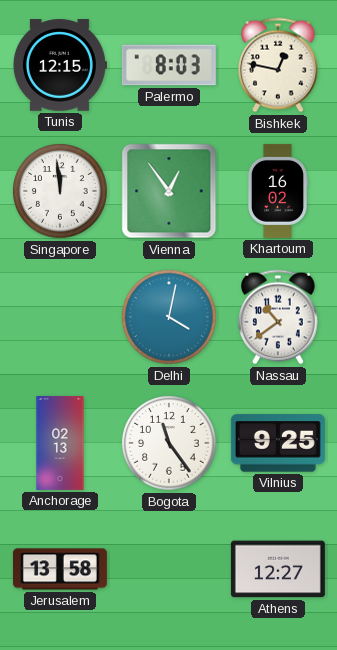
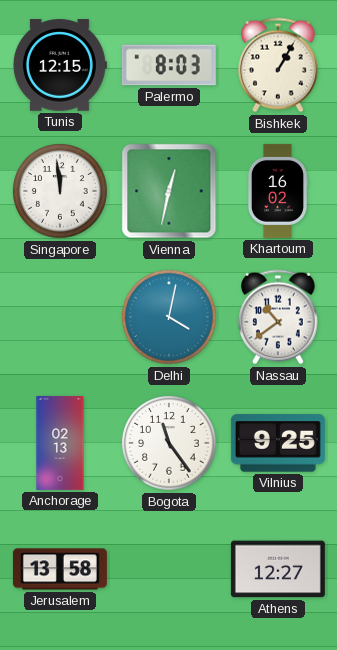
Bishkek: 12:47 -> 1:05 (279, 65)
Vienna: 12:54 -> 12:32 (169, 191)
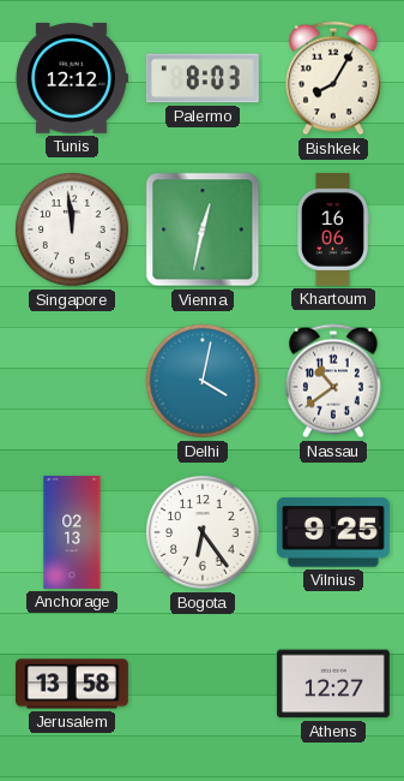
Tunis: 12:15 -> 12:12 (71, 78)
Bishkek: 1:05 -> 8:05 (334, 78)
Khartoum: 16:02 -> 16:06 (332, 229)
Bogota: 11:24 -> 6:24 (204, 533)
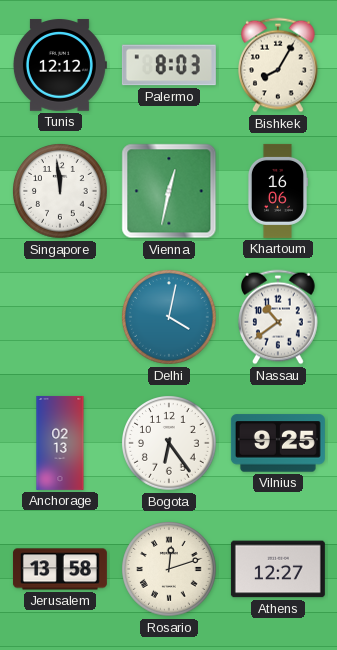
Rosario: none -> 12:12 (170, 570)
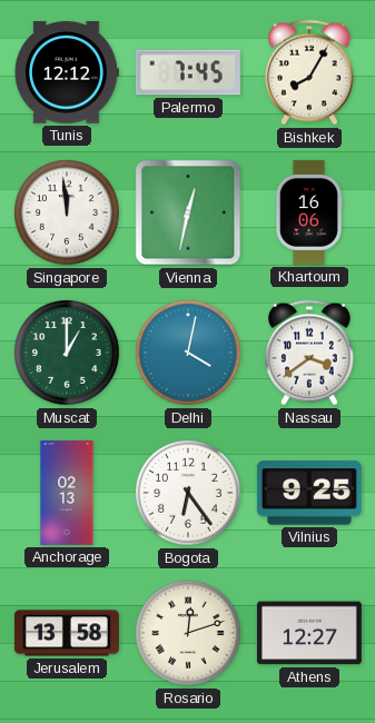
Palermo: 8:03 -> 7:45 (188, 72)
Muscat: none -> 1:00 (68, 354)
Nassau: 10:39 -> 3:39 (310, 353)
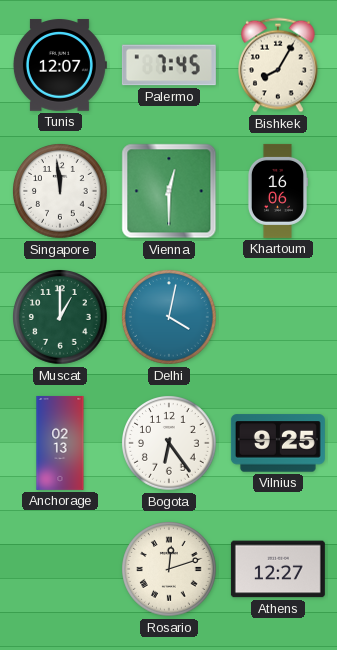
Tunis: 12:12 -> 12:07 (59, 65)
Vienna: 12:32 -> 12:30 (169, 191)
Nassau: 3:39 -> none (310, 353)
Jerusalem: 13:58 -> none (67, 633)
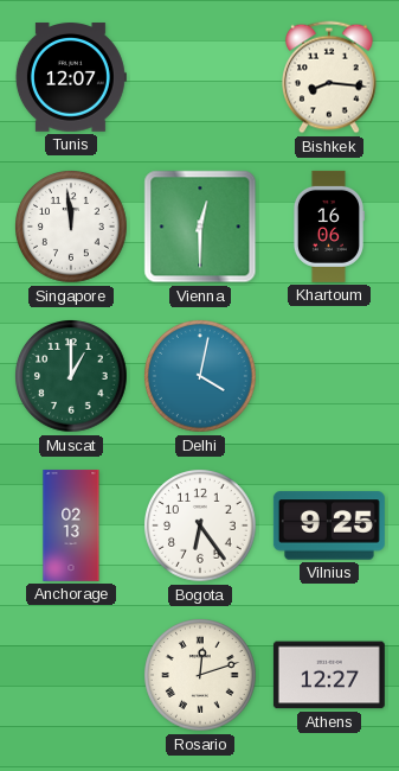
Palermo: 7:45 -> none (169, 65)
Bishkek: 8:05 -> 8:16 (330, 77)
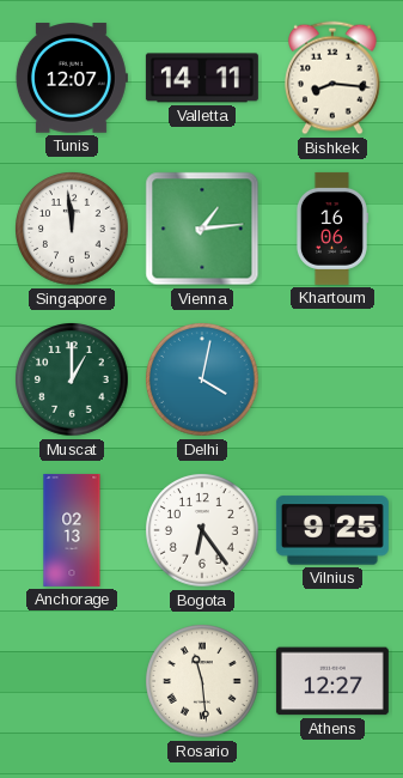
Valletta: none -> 14:11 (202, 78)
Vienna: 12:30 -> 1:14 (202, 229)
Rosario: 12:12 -> 11:29 (203, 682)
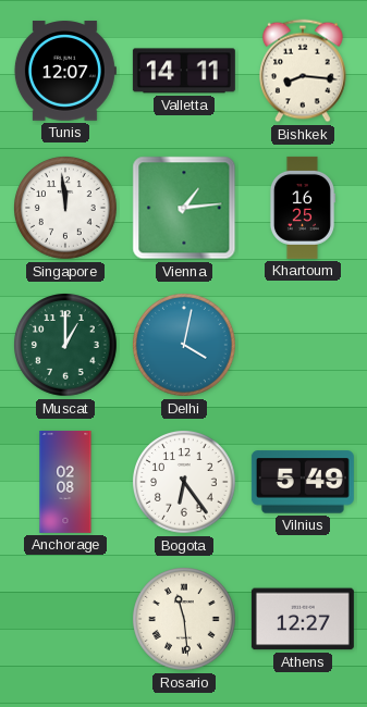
Khartoum: 16:06 -> 16:25 (302, 208)
Anchorage: 02:13 -> 02:08 (65, 482)
Vilnius: 9:25 -> 5:49 (303, 482)
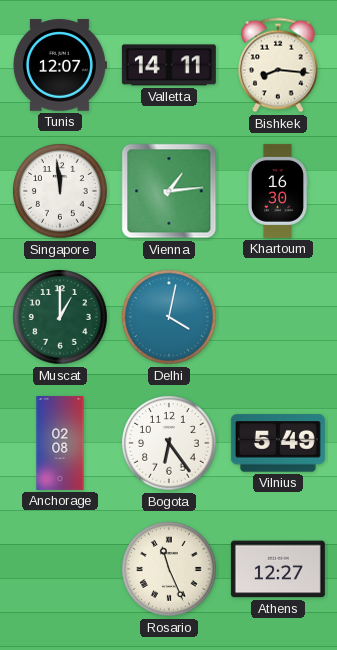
Khartoum: 16:25 -> 16:30 (277, 191)
Rosario: 11:29 -> 11:26 (170, 570)
